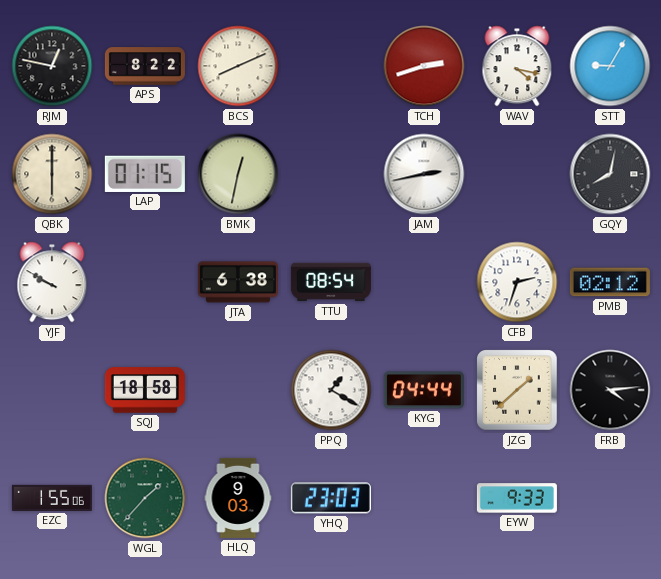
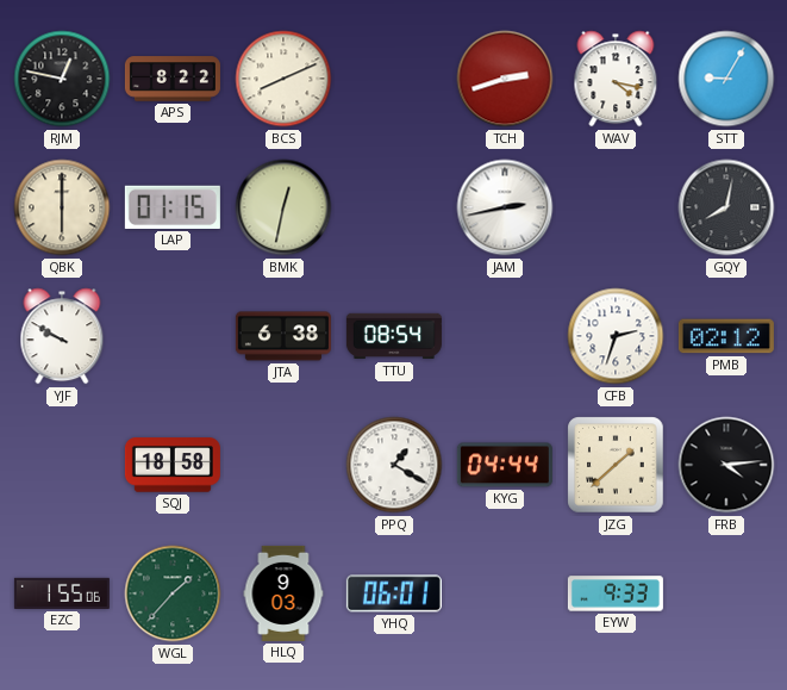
YHQ: 23:03 -> 06:01 (394, 593)
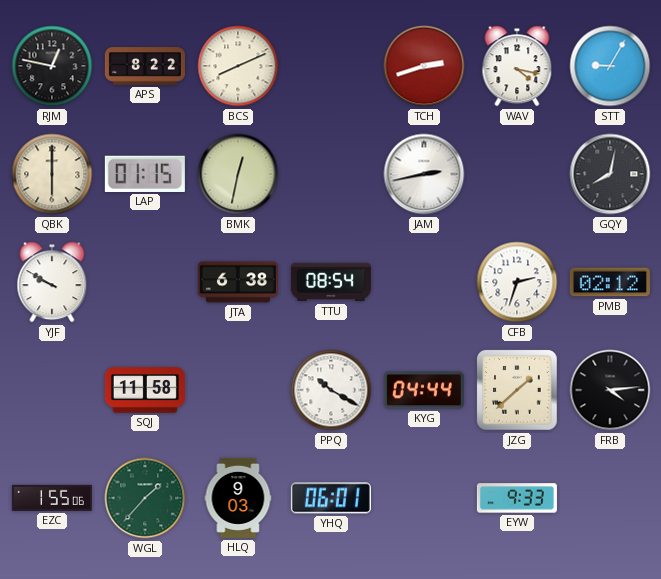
SQJ: 18:58 -> 11:58 (145, 390)
PPQ: 1:20 -> 10:20 (331, 390)
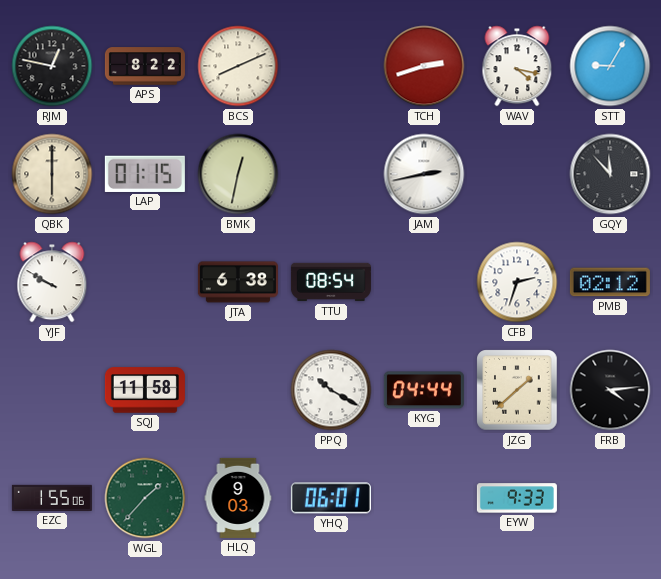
GQY: 8:02 -> 11:53 (610, 174)
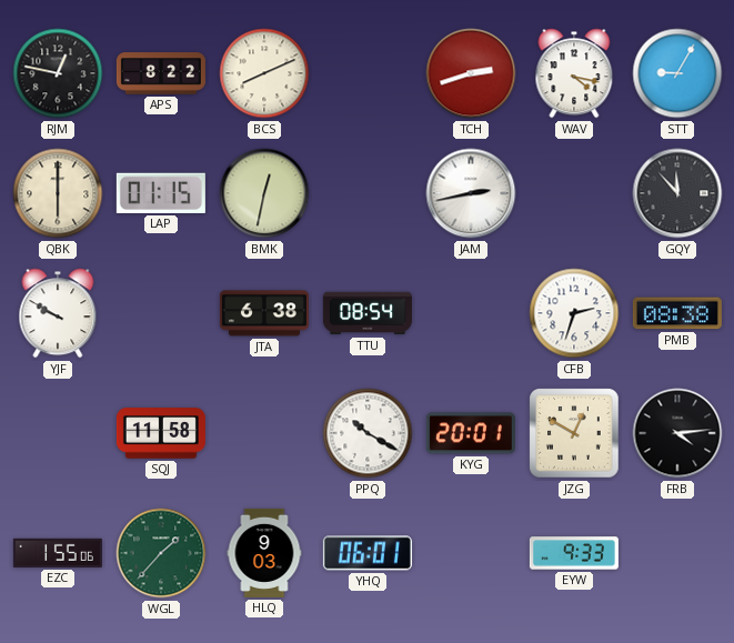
PMB: 02:12 -> 08:38 (677, 313)
KYG: 04:44 -> 20:01 (471, 433)
JZG: 1:38 -> 12:50 (574, 433)
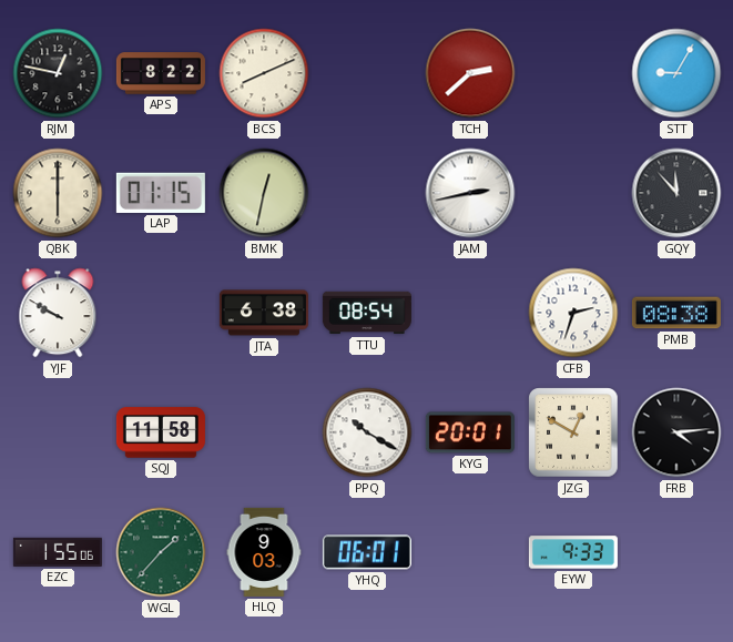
TCH: 2:42 -> 2:38 (470, 73)
WAV: 4:17 -> none (574, 73)
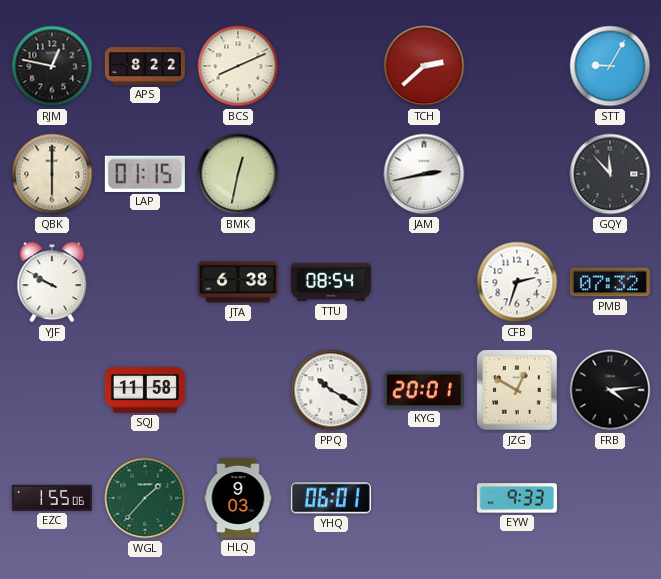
PMB: 08:38 -> 07:32 (610, 282)
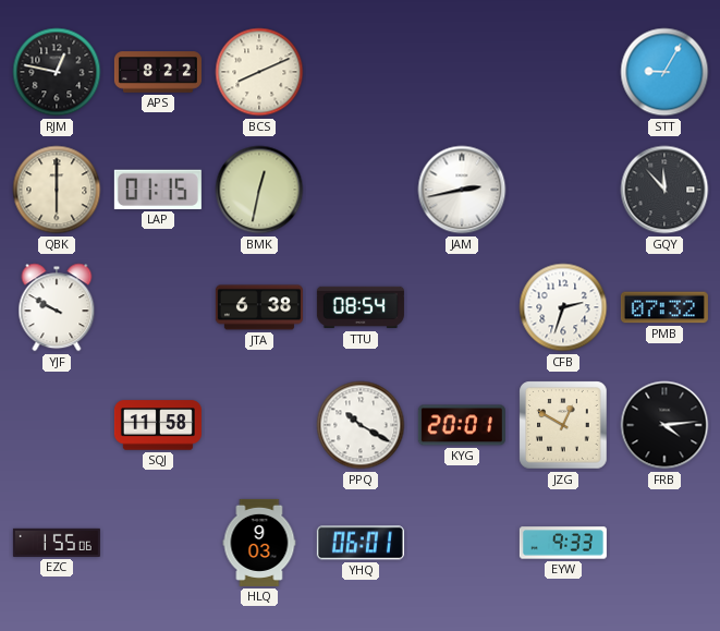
TCH: 2:38 -> none (424, 66)
WGL: 1:37 -> none (145, 498)
